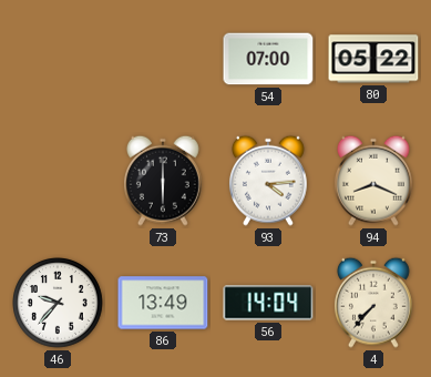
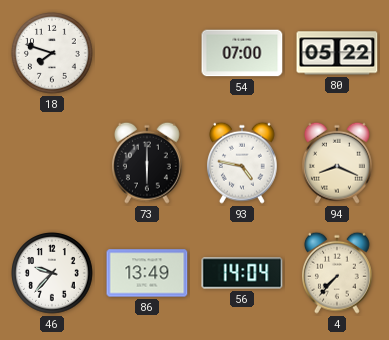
18: none -> 7:48 (53, 54)
93: 4:14 -> 4:47 (242, 163)
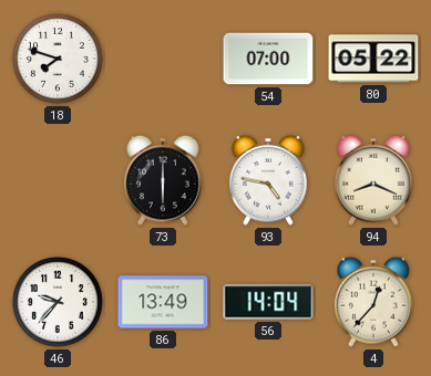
4: 7:37 -> 12:37 (373, 302)
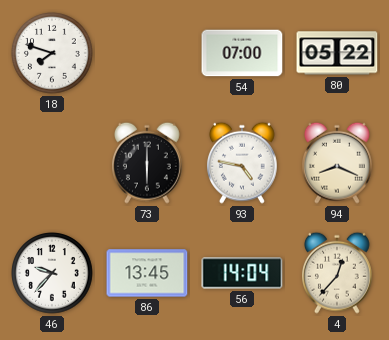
86: 13:49 -> 13:45 (147, 273)
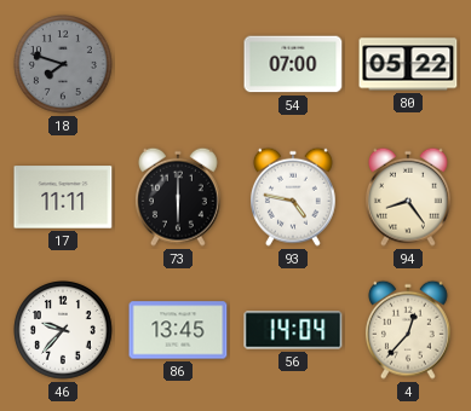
18 dial: white -> grey (64, 65)
17: none -> 11:11 (63, 197)
94: 8:19 -> 8:24 (408, 197)
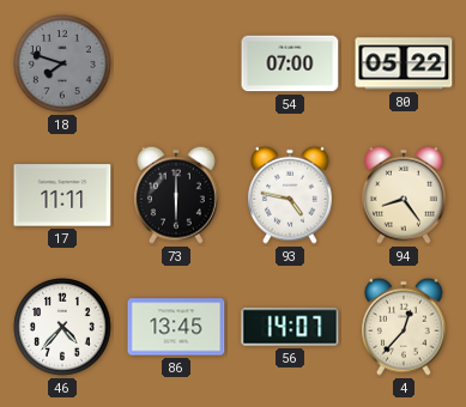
46: 9:37 -> 4:37 (63, 328)
56: 14:04 -> 14:07 (290, 327)
